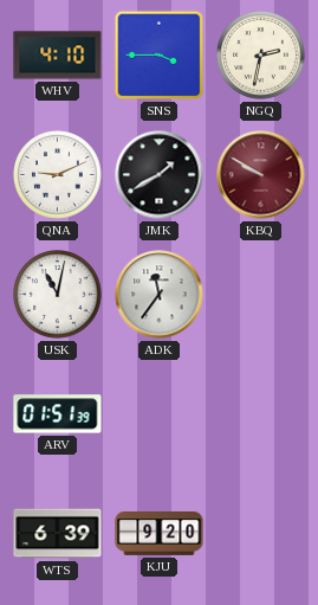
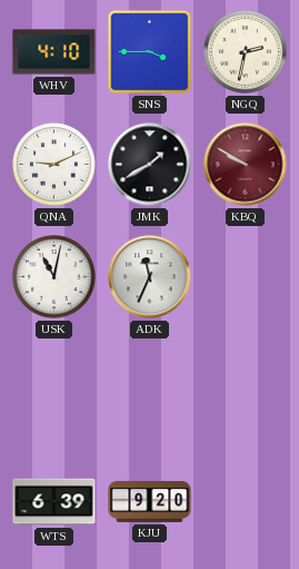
ADK: 11:36 -> 11:34 (150, 277)
ARV: 01:51 -> none (58, 414)
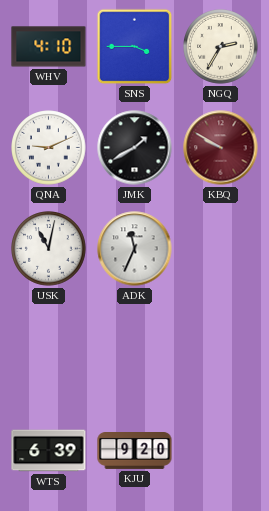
NGQ: 2:32 -> 2:35 (221, 47)
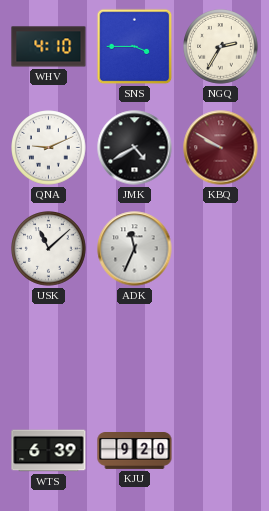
JMK: 1:40 -> 4:40 (135, 148)
USK: 11:02 -> 11:08 (49, 249)
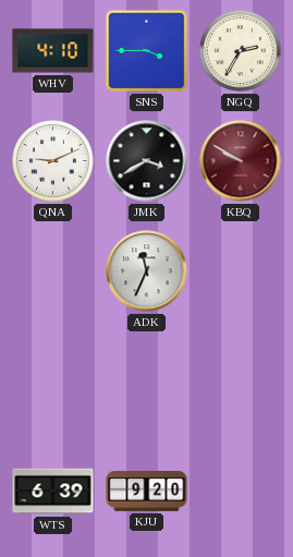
JMK: 4:40 -> 3:40 (147, 161)
USK: 11:08 -> none (49, 249)
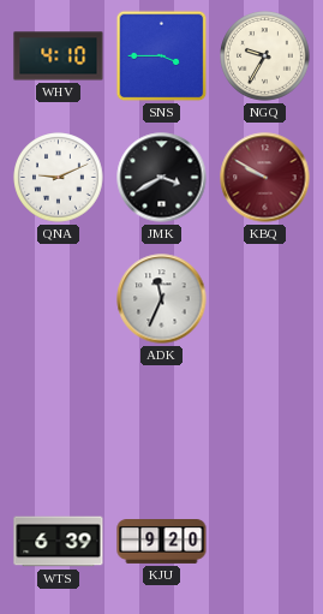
NGQ: 2:35 -> 9:35 (265, 56)
